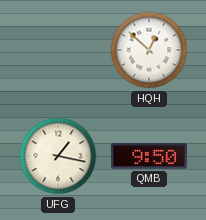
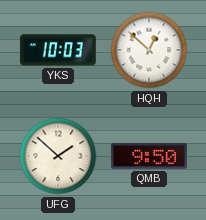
YKS: none -> 10:03 (58, 50)
UFG: 1:17 -> 1:52 (58, 156)
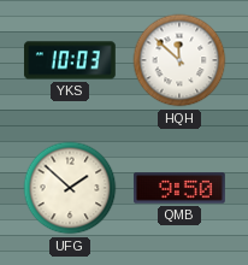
HQH: 12:52 -> 11:52 (179, 60)
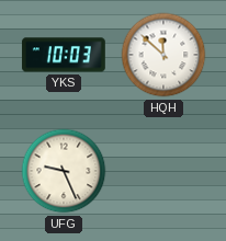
UFG: 1:52 -> 9:26 (64, 171)
QMB: 9:50 -> none (179, 188)
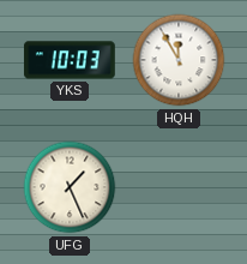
HQH: 11:52 -> 11:55 (179, 60)
UFG: 9:26 -> 1:26 (70, 187)
